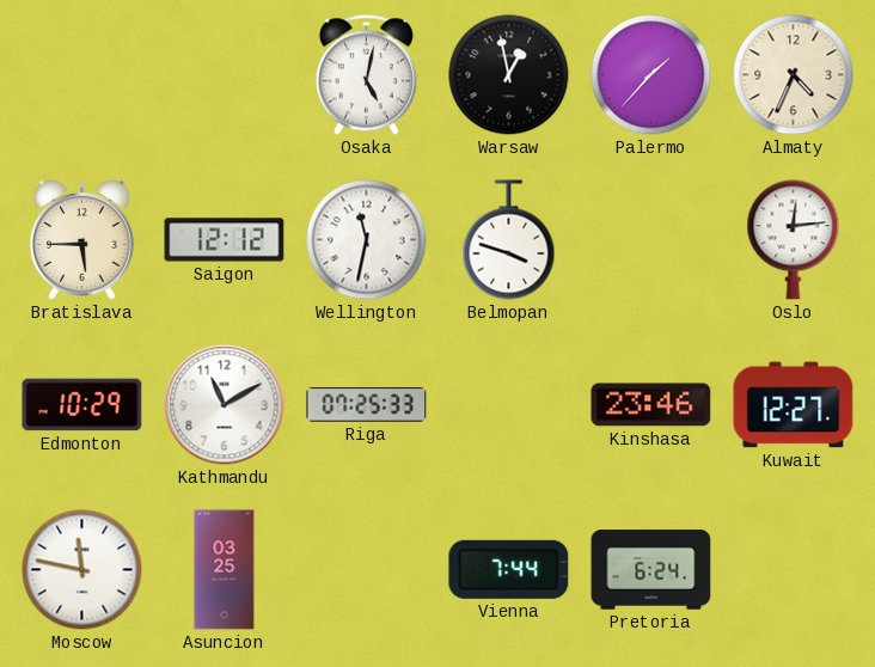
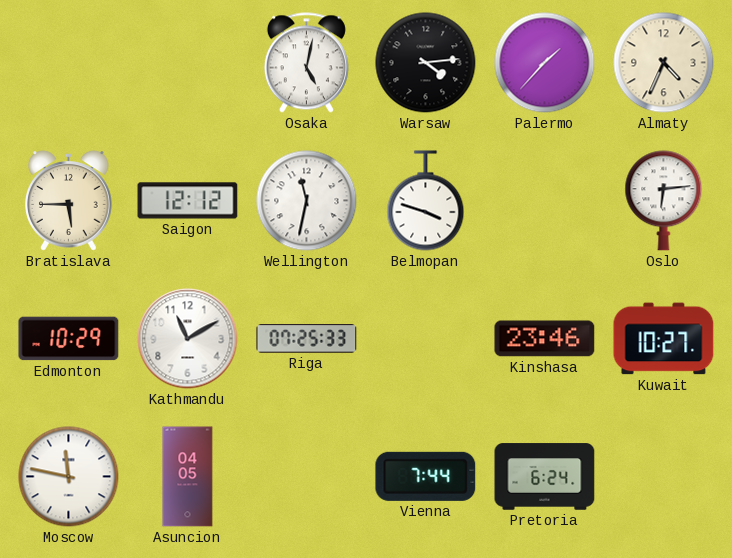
Warsaw: 12:58 -> 4:14 (426, 63)
Oslo: 12:14 -> 6:14 (664, 201)
Kuwait: 12:27 -> 10:27 (664, 339)
Asuncion: 03:25 -> 04:05 (188, 477)
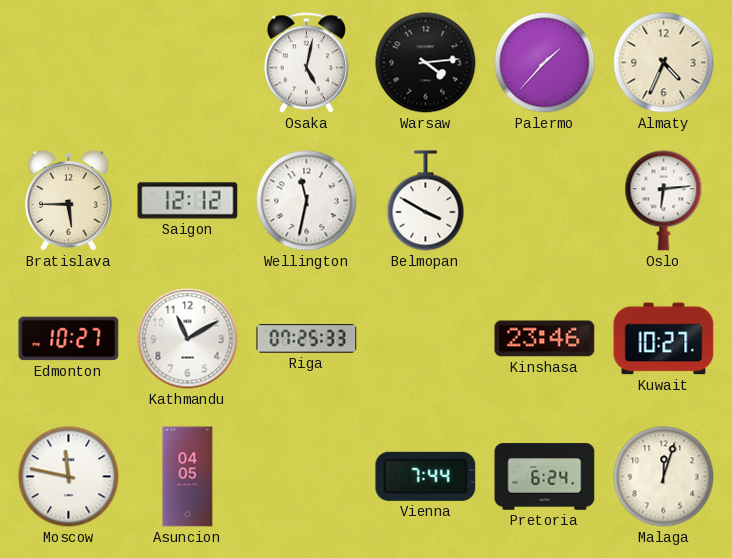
Belmopan: 3:48 -> 3:50 (426, 201)
Edmonton: 10:29 -> 10:27 (69, 339)
Malaga: none -> 12:03 (664, 477)
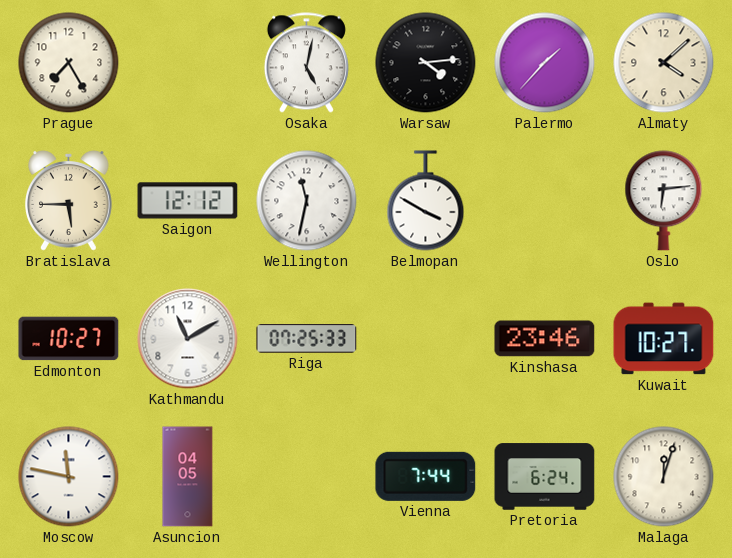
Prague: none -> 7:25 (69, 63)
Almaty: 4:34 -> 4:08 (664, 63)
